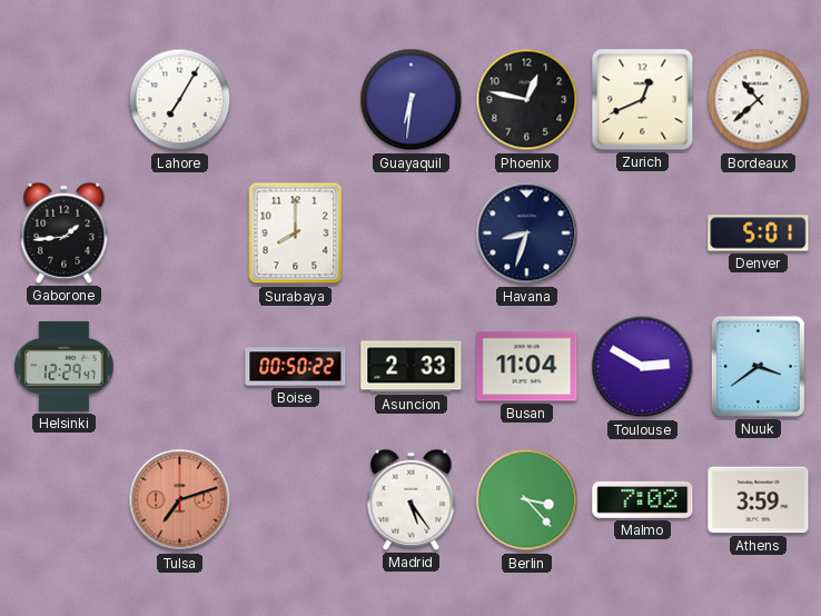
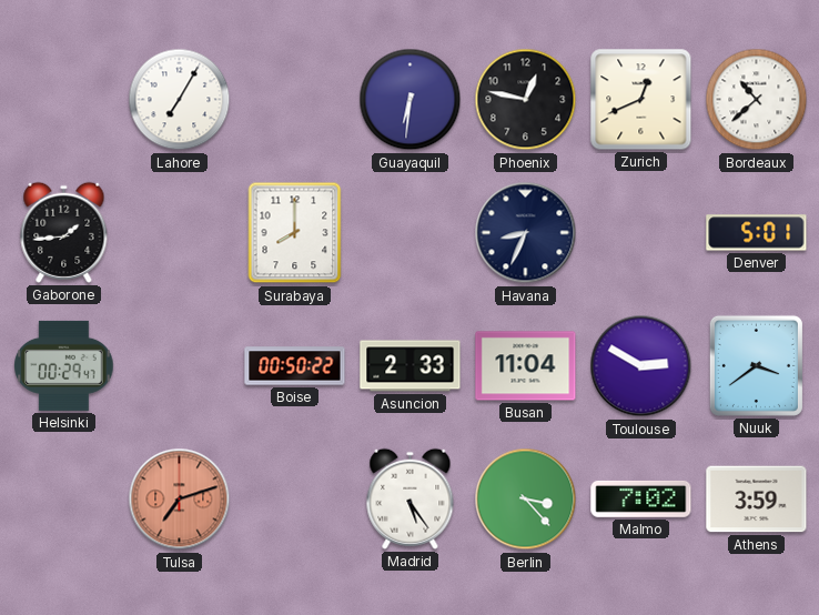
Havana: 8:33 -> 8:34 (526, 233)
Helsinki: 12:29 -> 00:29 (64, 365)
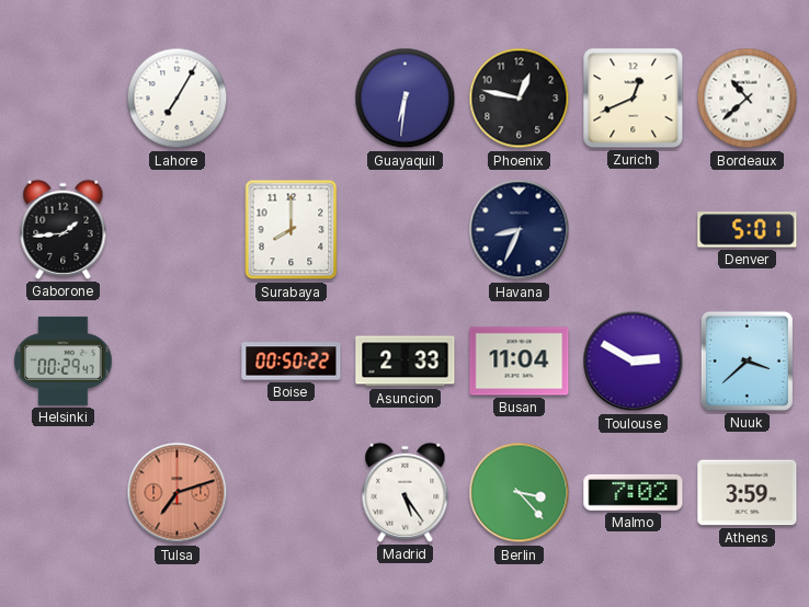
Nuuk: 3:39 -> 3:38 (747, 360)
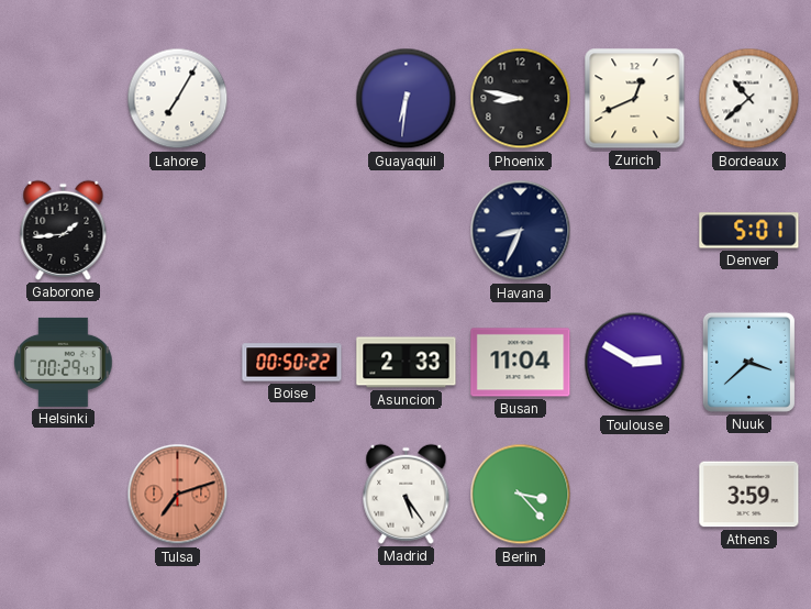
Phoenix: 12:47 -> 8:47 (521, 99)
Surabaya: 8:00 -> none (292, 230)
Malmo: 7:02 -> none (634, 492)
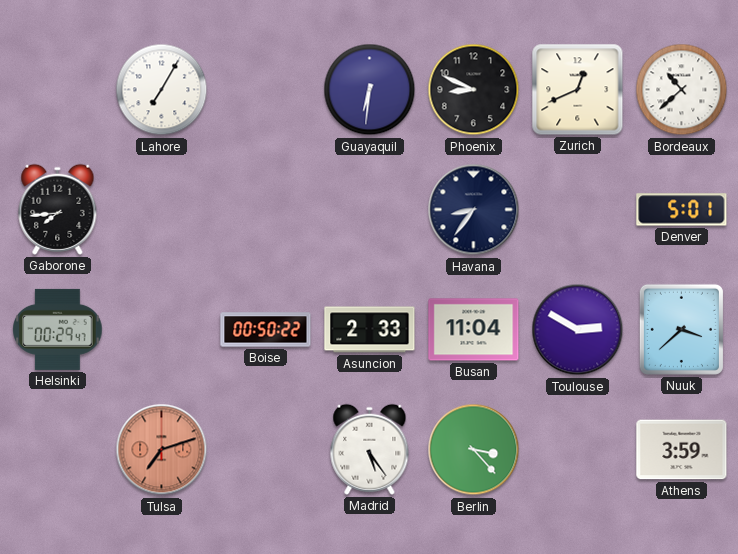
Phoenix: 8:47 -> 8:49 (474, 90)
Gaborone: 1:44 -> 7:44 (58, 209)
Havana: 8:34 -> 8:36 (474, 210)
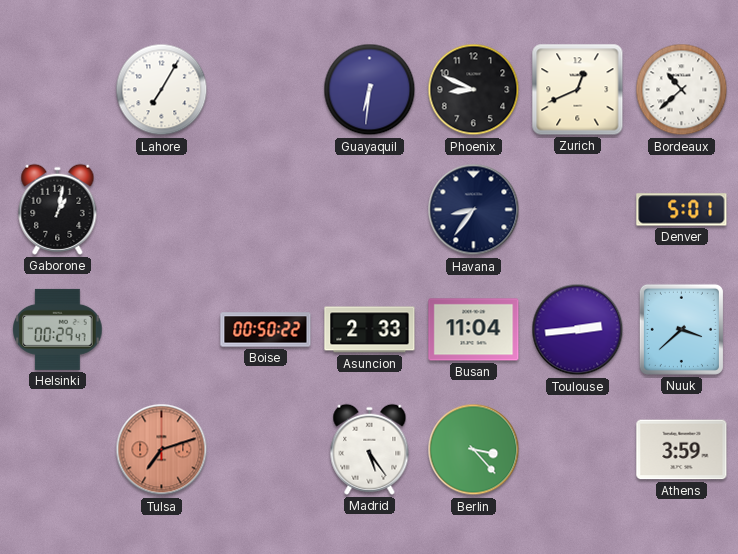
Gaborone: 7:44 -> 1:02 (58, 209)
Toulouse: 2:50 -> 2:44 (578, 330)
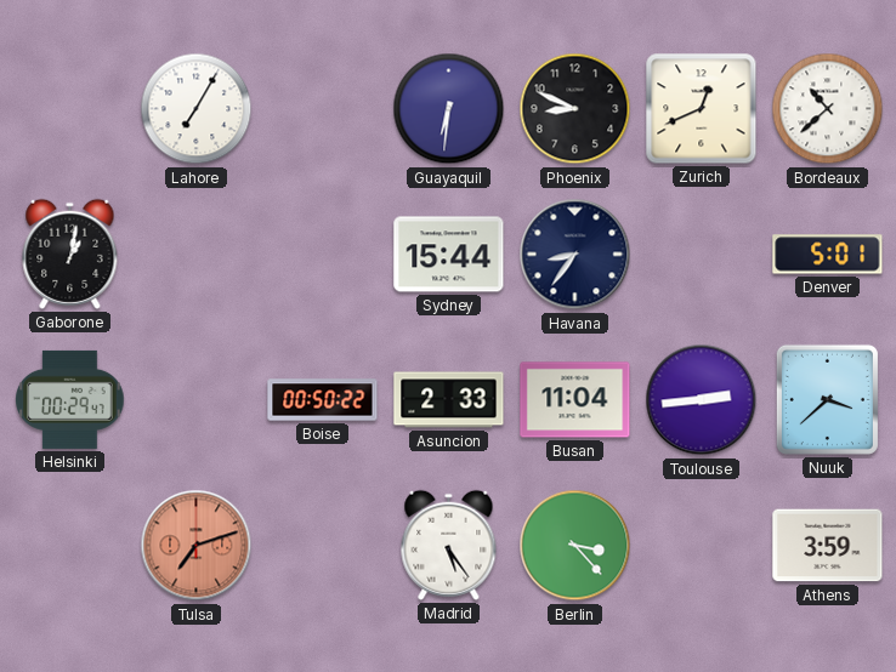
Sydney: none -> 15:44 (449, 255)
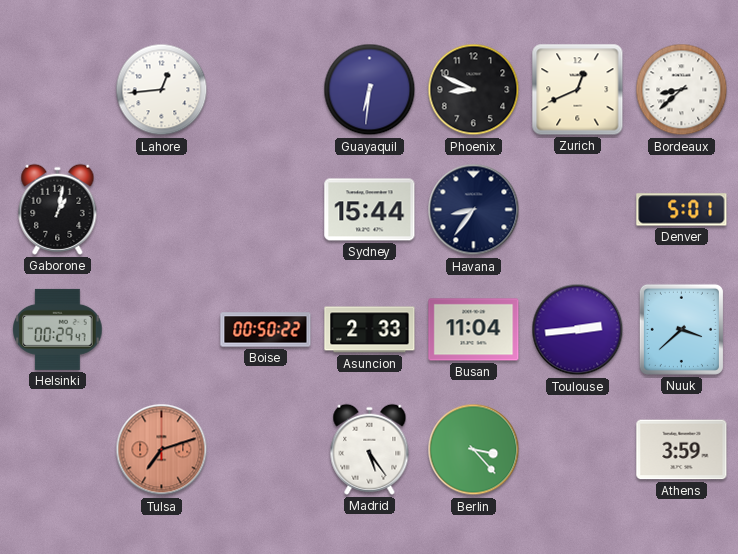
Lahore: 7:05 -> 12:44 (162, 90)
Bordeaux: 10:38 -> 8:38 (682, 90)
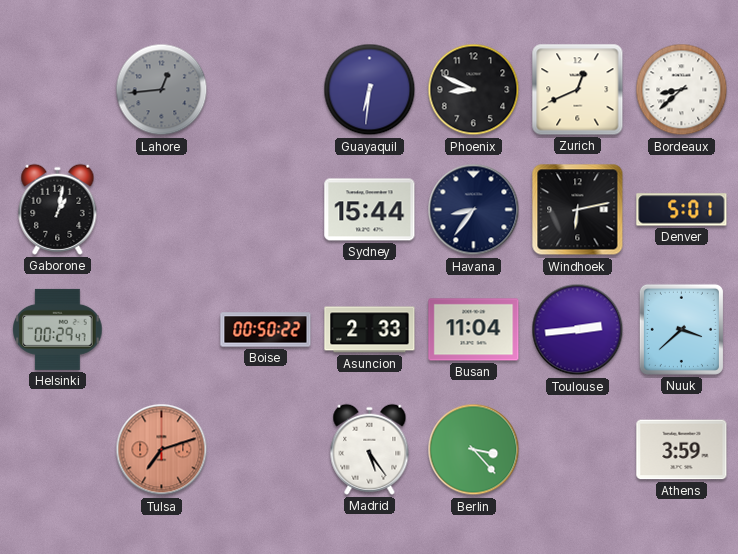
Lahore dial: white -> grey (162, 90)
Windhoek: none -> 6:13 (578, 210)
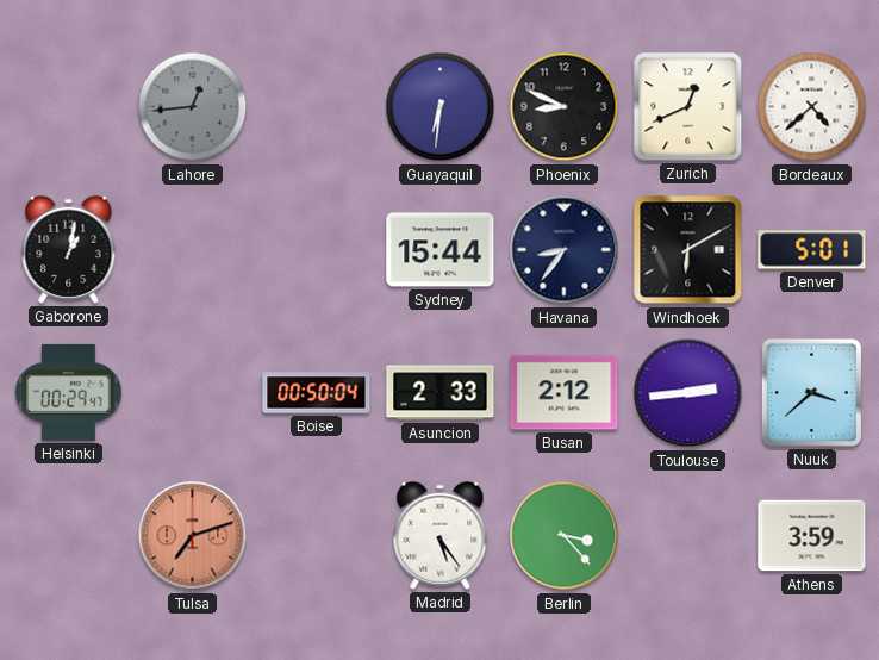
Bordeaux: 8:38 -> 4:38 (812, 107)
Windhoek: 6:13 -> 6:10 (688, 250)
Boise: 00:50:22 -> 00:50:04 (317, 393)
Busan: 11:04 -> 2:12 (565, 393)
